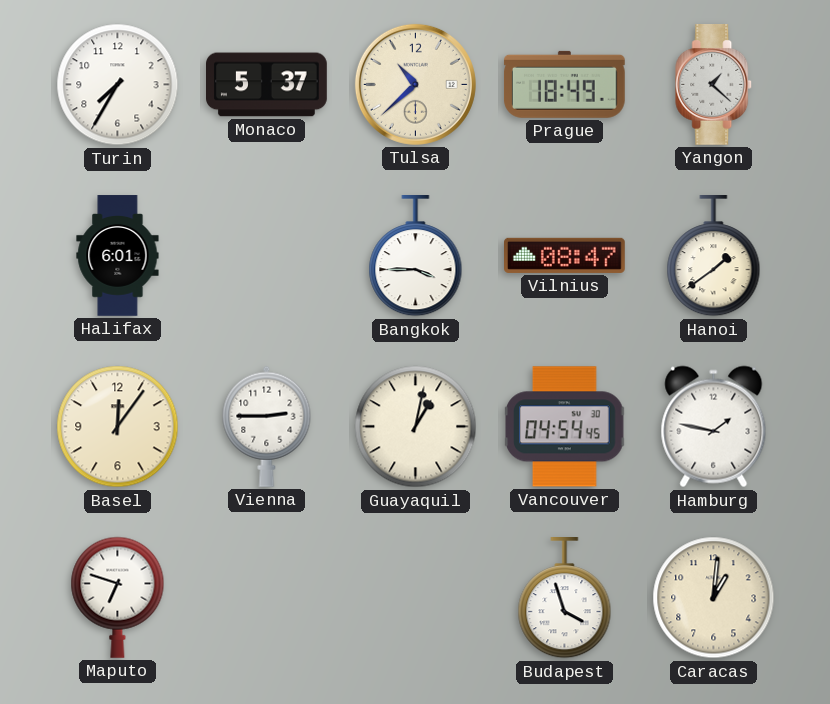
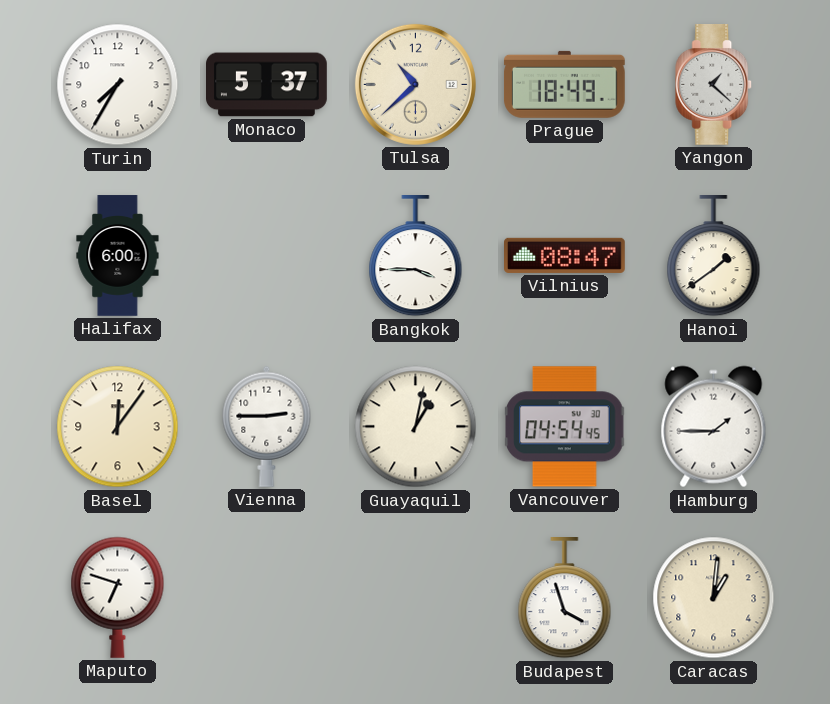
Halifax: 6:01 -> 6:00 (118, 256)
Hamburg: 1:47 -> 1:45 (714, 427)
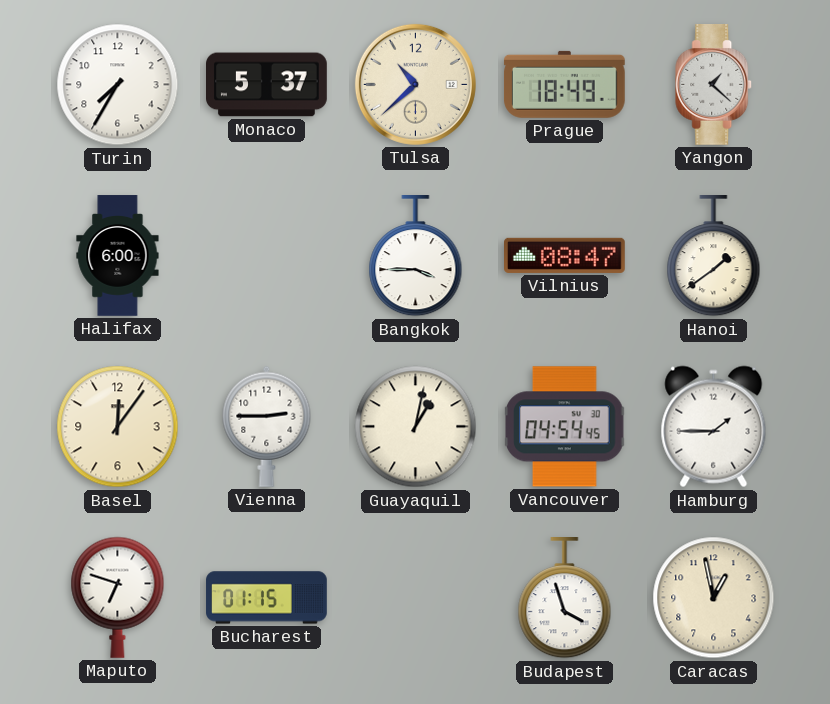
Bucharest: none -> 01:15 (267, 598)
Caracas: 1:01 -> 12:58 (714, 598)
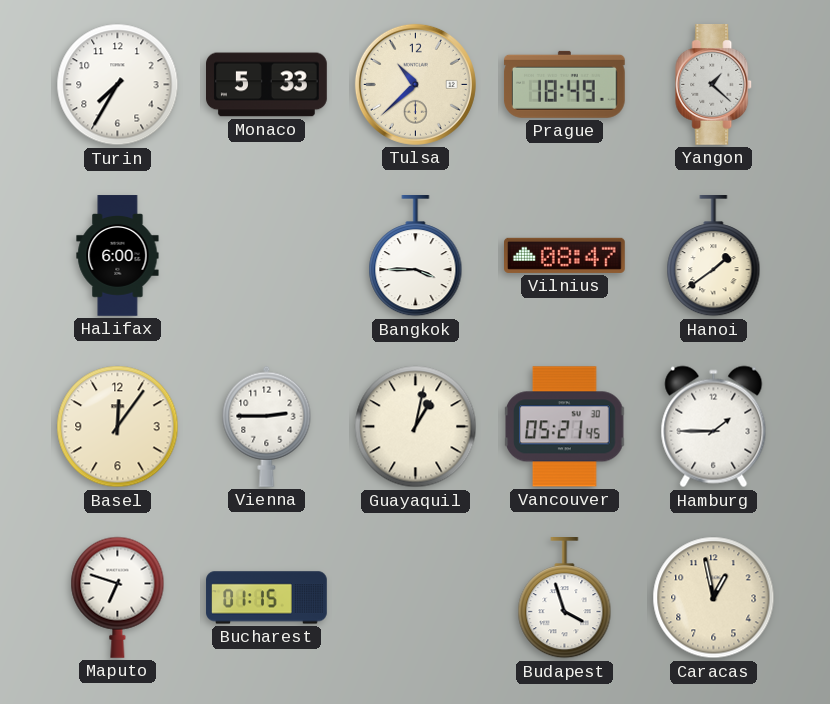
Monaco: 5:37 -> 5:33 (267, 85)
Vancouver: 04:54 -> 05:21 (565, 427)
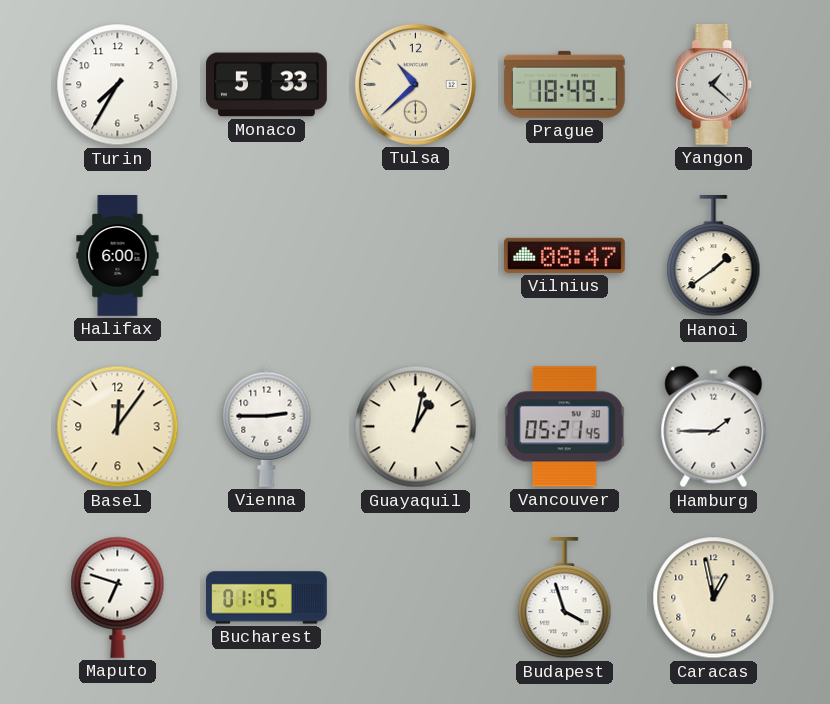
Bangkok: 3:45 -> none (416, 257)
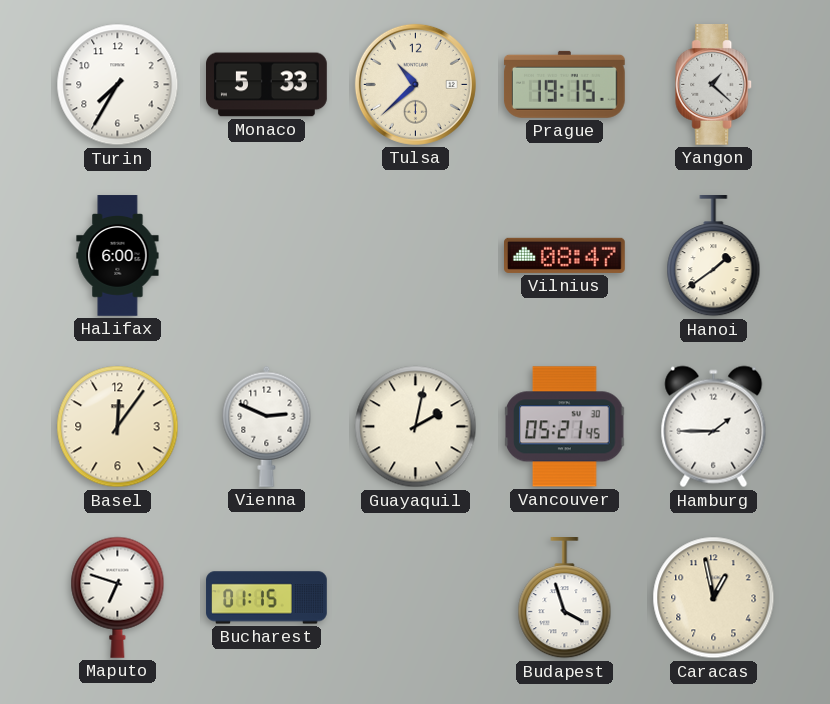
Prague: 18:49 -> 19:15 (564, 84)
Vienna: 2:45 -> 2:49 (267, 426)
Guayaquil: 1:02 -> 2:02 (416, 427)
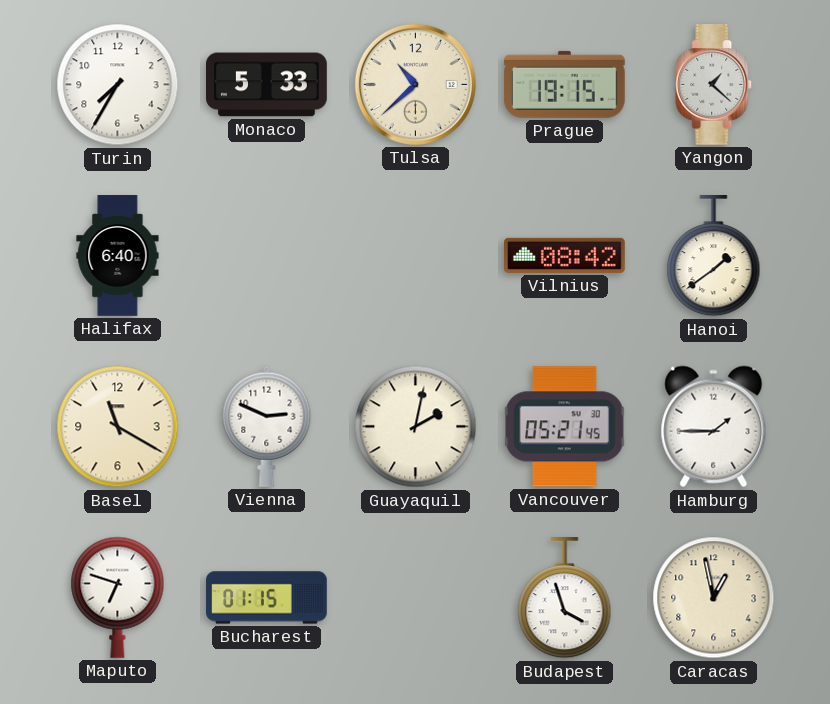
Halifax: 6:00 -> 6:40 (118, 256)
Vilnius: 08:47 -> 08:42 (565, 255)
Basel: 12:06 -> 11:20 (118, 427)
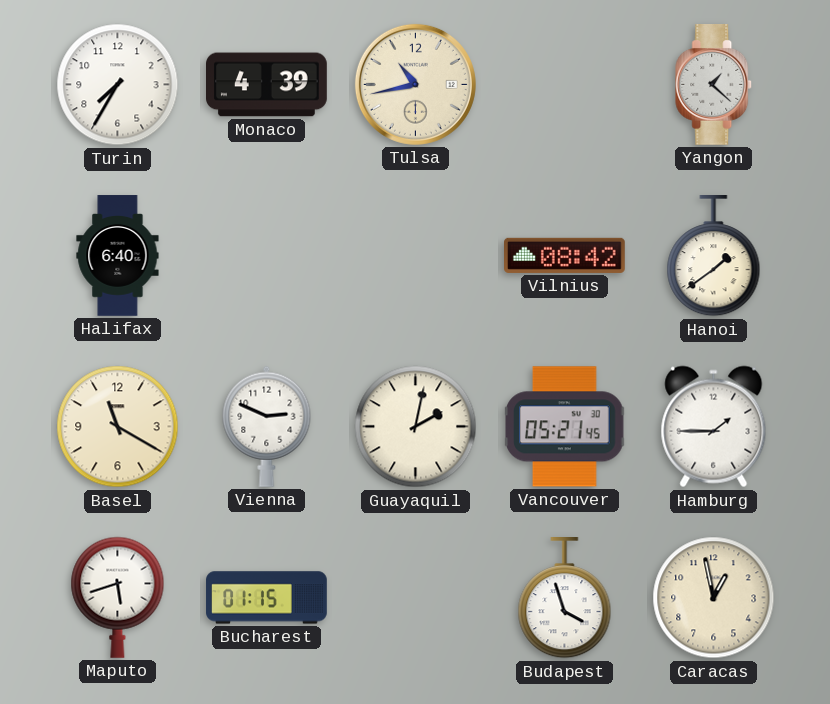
Monaco: 5:33 -> 4:39 (267, 85)
Tulsa: 10:38 -> 10:43 (415, 84)
Prague: 19:15 -> none (564, 84)
Maputo: 6:48 -> 5:42 (118, 597)
